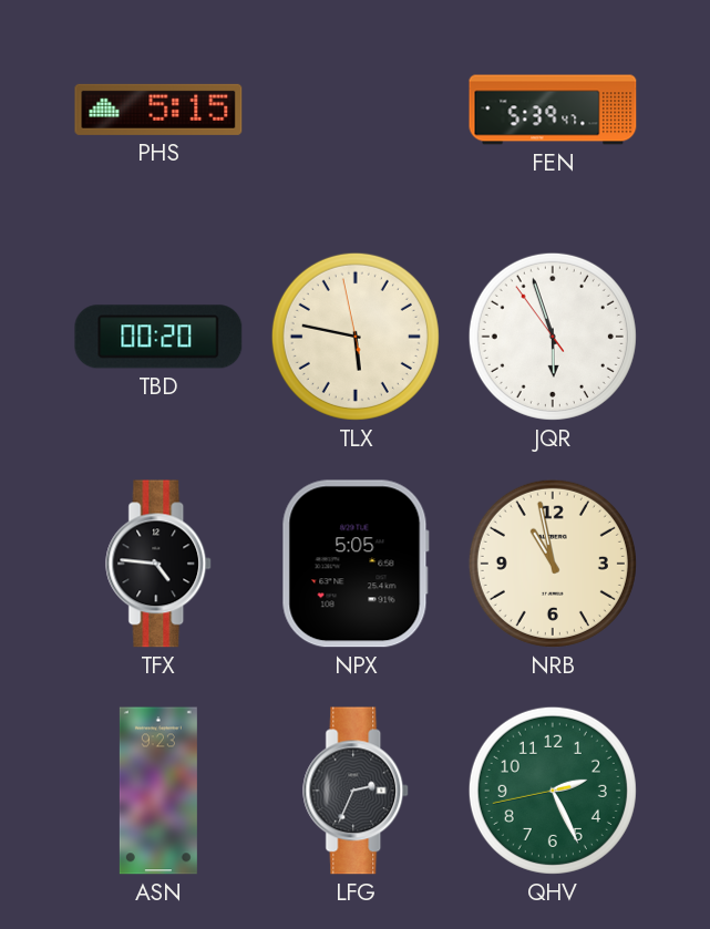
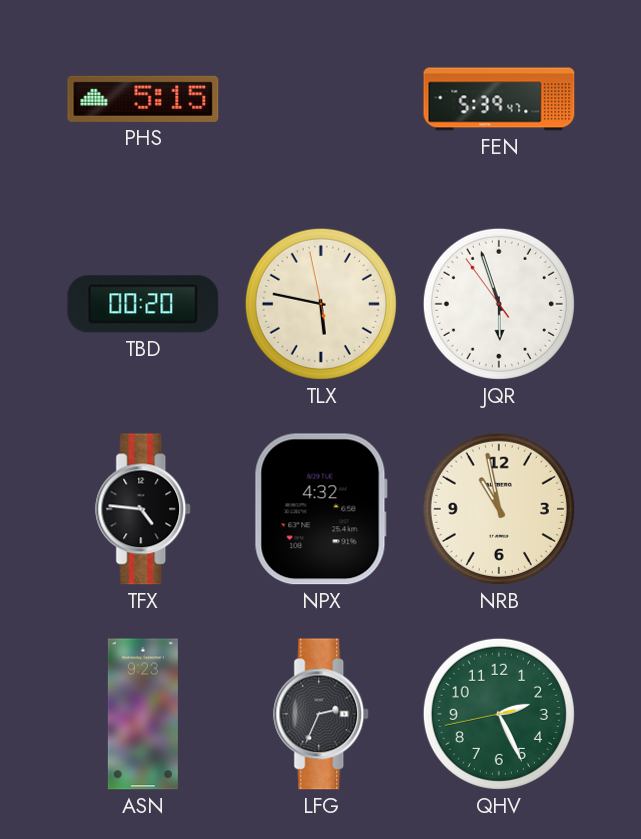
NPX: 5:05 -> 4:32 (321, 509)
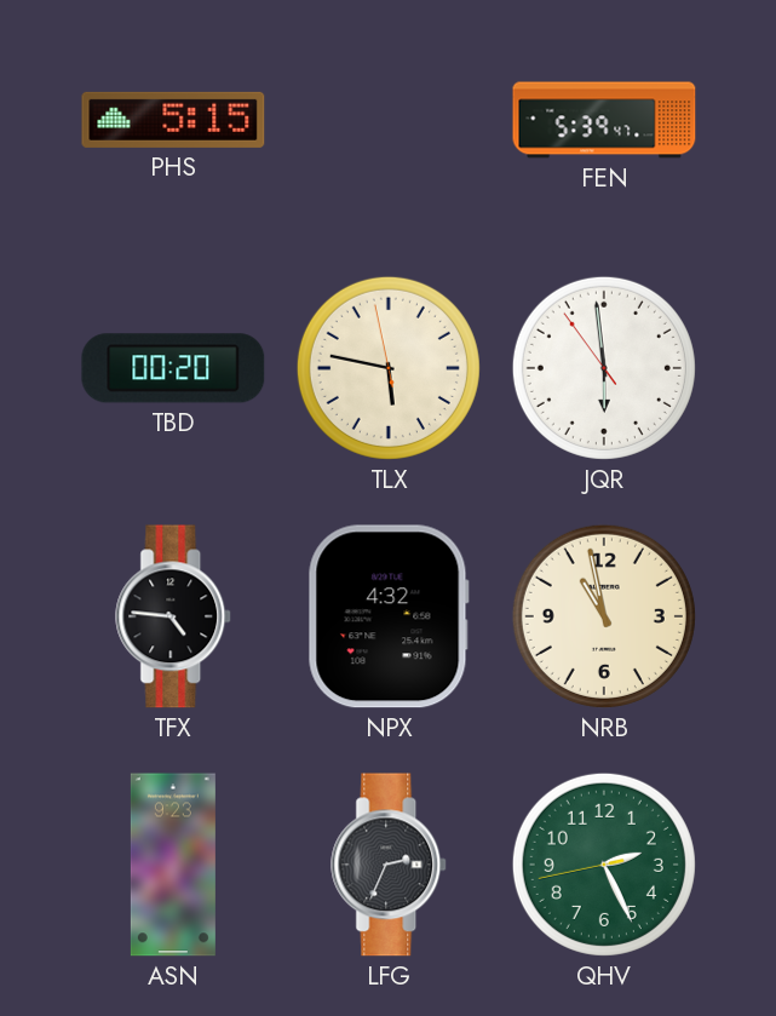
JQR: 5:56 -> 5:58 (604, 368)
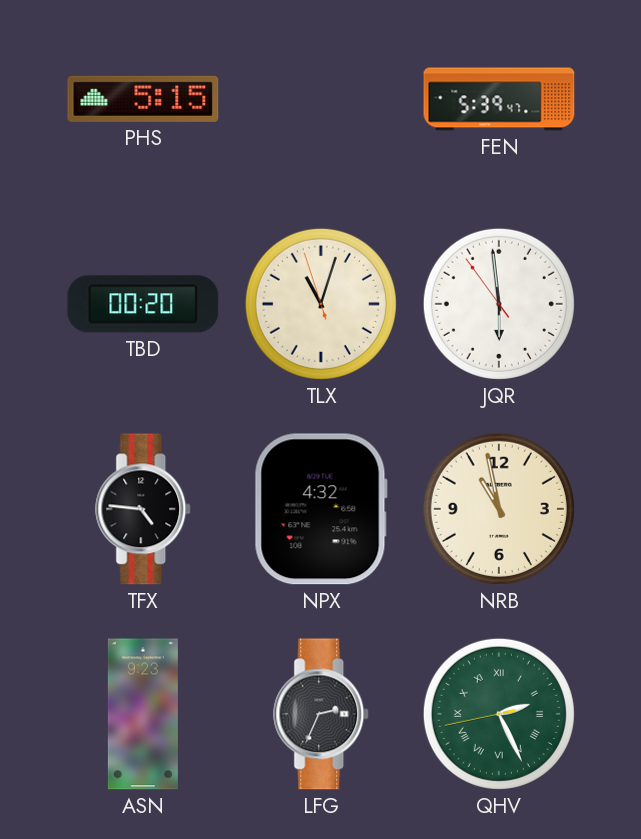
TLX: 5:46 -> 11:02 (321, 304)
QHV numerals: Arabic -> Roman (499, 714)
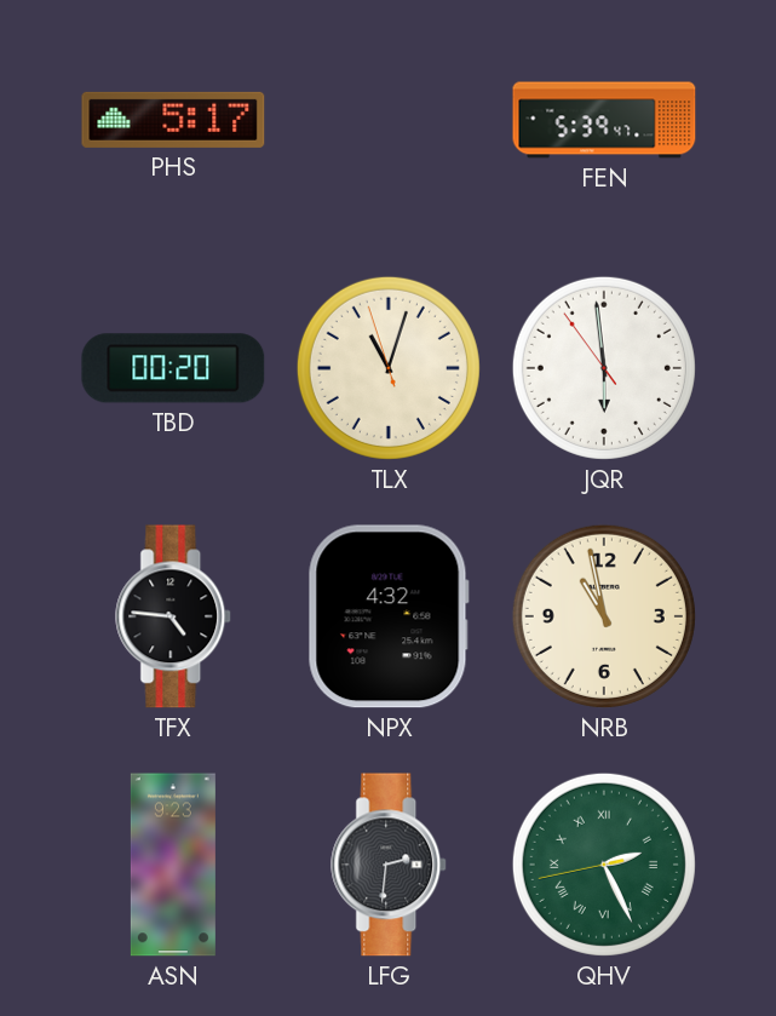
PHS: 5:15 -> 5:17 (173, 120)
LFG: 2:34 -> 2:31 (390, 865)
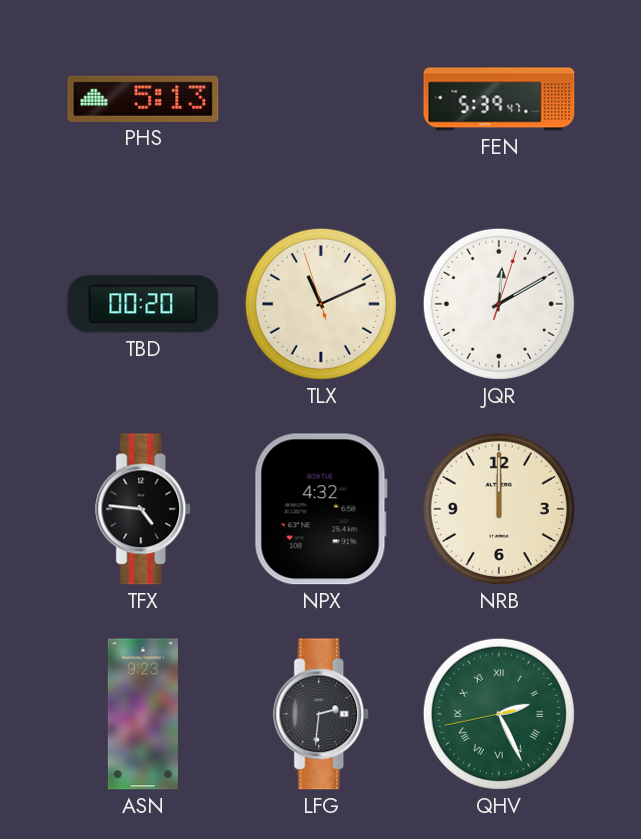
PHS: 5:17 -> 5:13 (143, 99)
TLX: 11:02 -> 11:10 (321, 304)
JQR: 5:58 -> 12:10 (499, 304)
NRB: 10:58 -> 12:00 (499, 509)
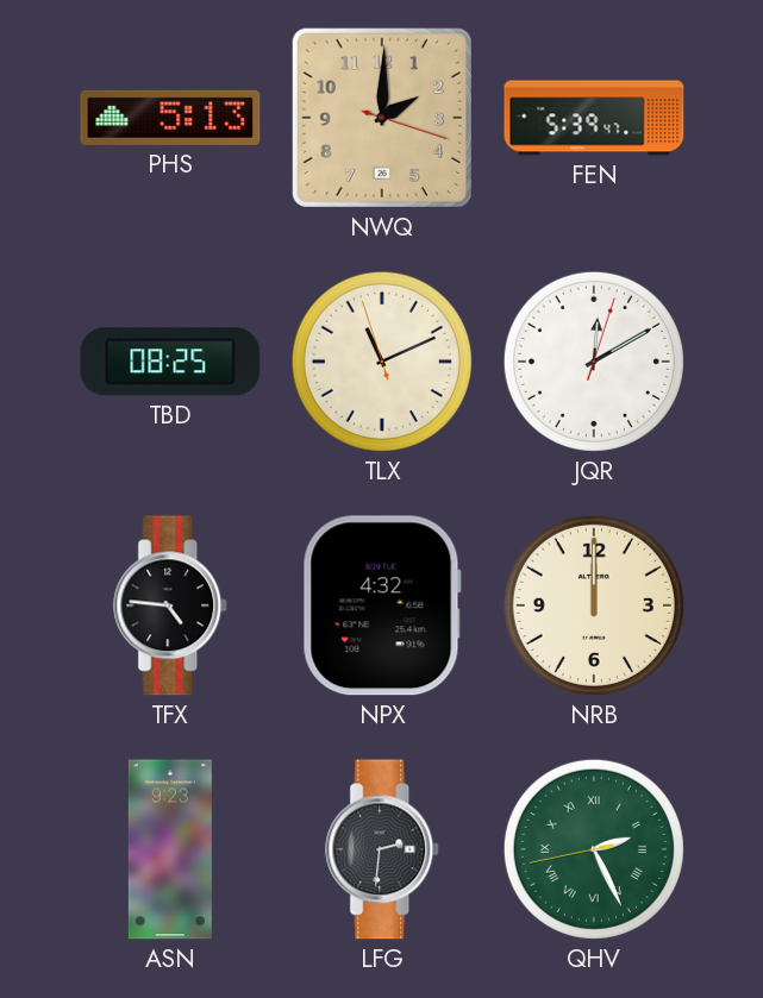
NWQ: none -> 2:00 (382, 118)
TBD: 00:20 -> 08:25 (170, 362)
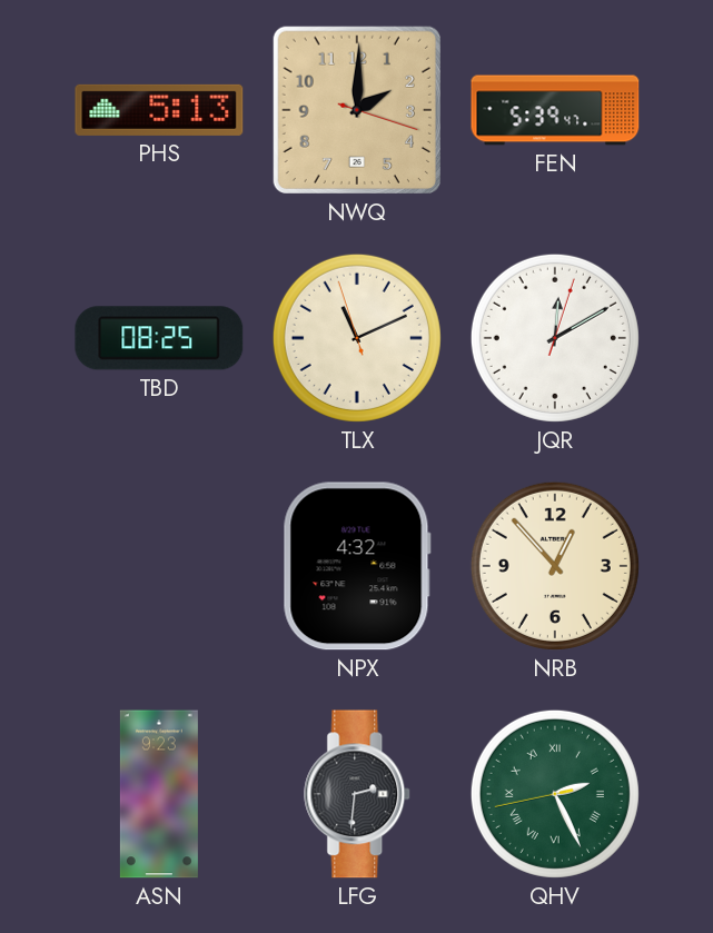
TFX: 4:46 -> none (171, 605)
NRB: 12:00 -> 12:53 (555, 566)
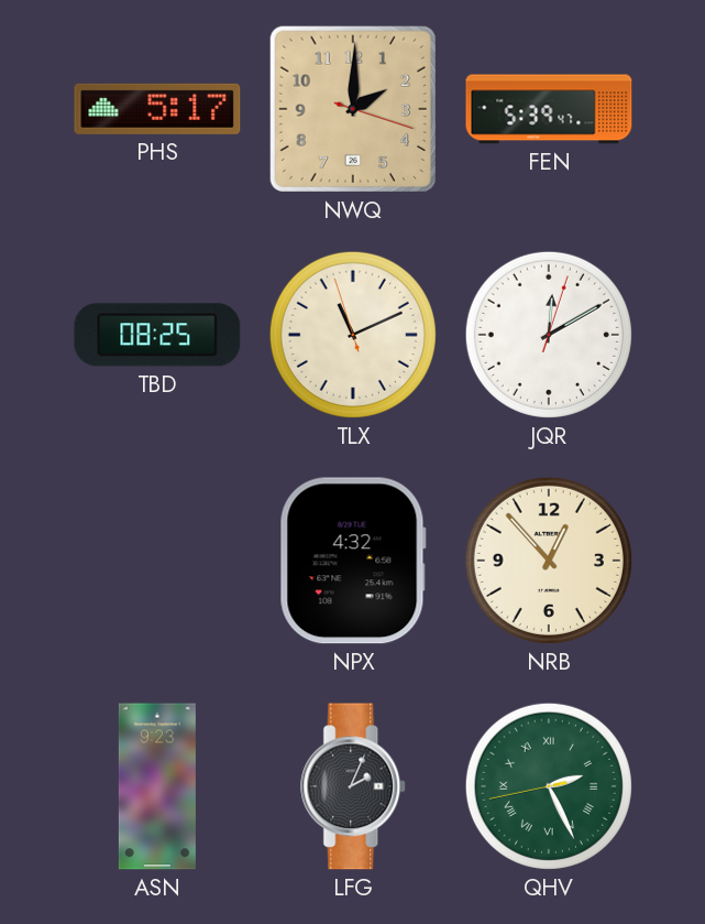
PHS: 5:13 -> 5:17 (157, 109)
LFG: 2:31 -> 2:04 (354, 786)
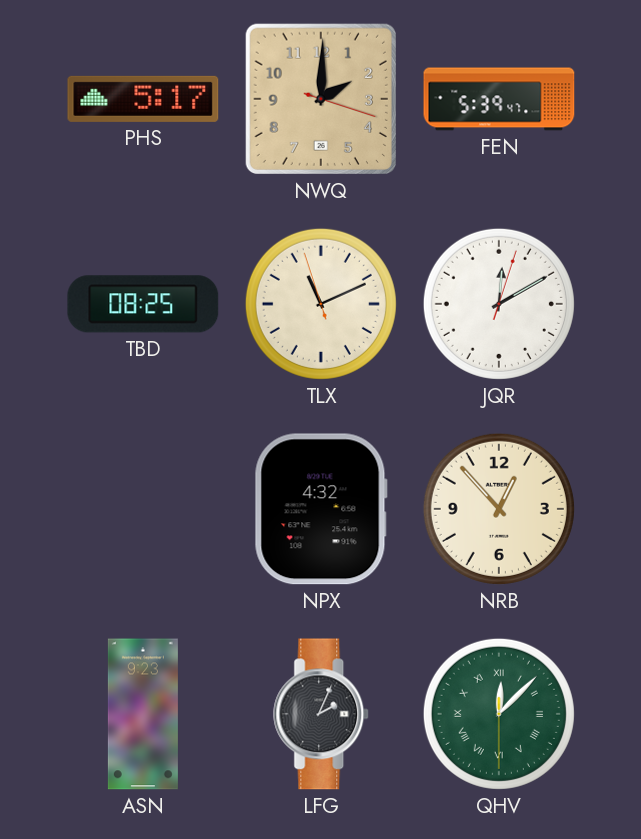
QHV: 2:25 -> 12:07 (499, 714)
